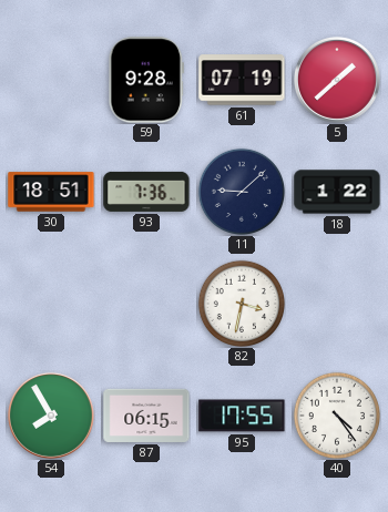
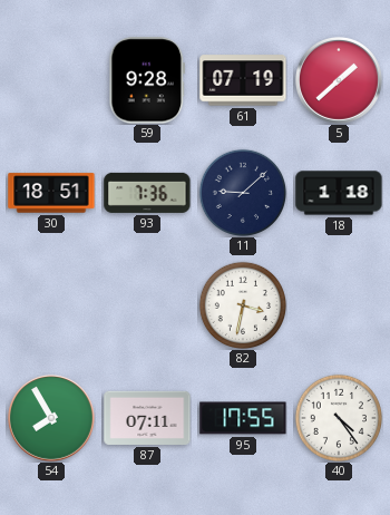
18: 1:22 -> 1:18 (339, 193)
87: 06:15 -> 07:11 (147, 418)
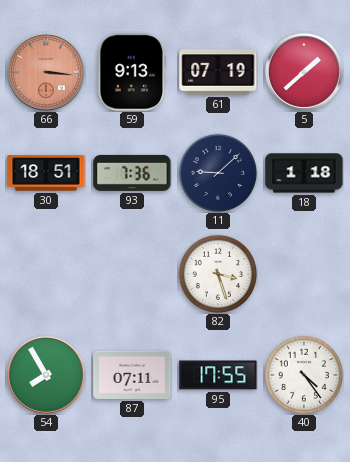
66: none -> 3:16 (46, 72)
59: 9:28 -> 9:13 (132, 72)
82: 3:32 -> 3:27 (217, 273)
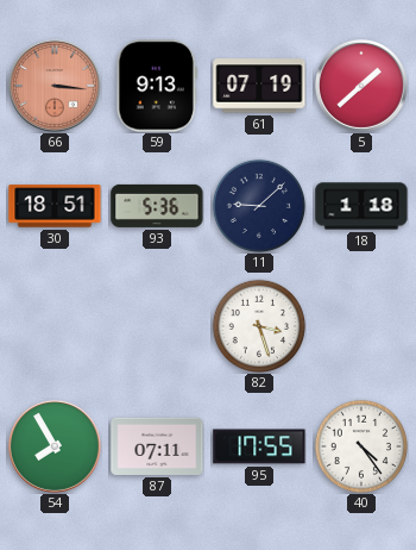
93: 7:36 -> 5:36 (157, 206)
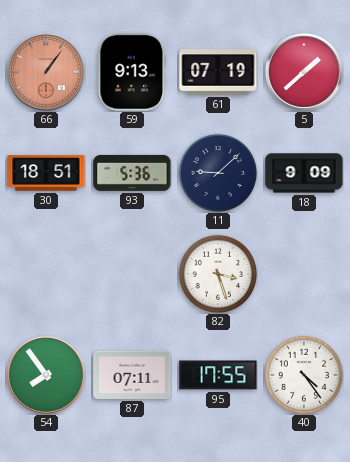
66: 3:16 -> 1:06 (46, 72)
18: 1:18 -> 9:09 (304, 173)
54: 7:55 -> 7:54 (46, 375)
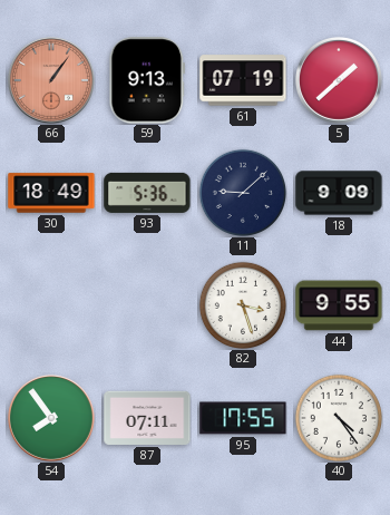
30: 18:51 -> 18:49 (51, 193)
44: none -> 9:55 (339, 305)
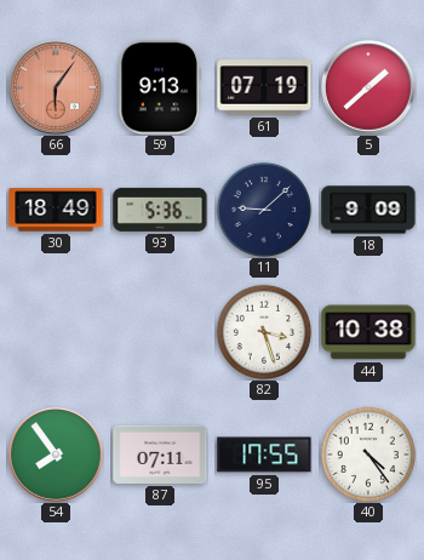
66: 1:06 -> 6:06 (56, 87)
44: 9:55 -> 10:38 (368, 332)
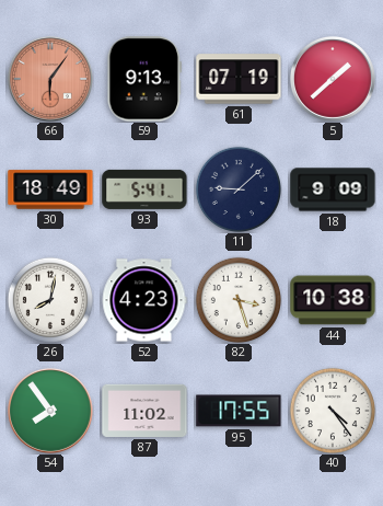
93: 5:36 -> 5:41 (144, 189)
26: none -> 8:02 (49, 299)
52: none -> 4:23 (144, 300)
87: 07:11 -> 11:02 (144, 411)
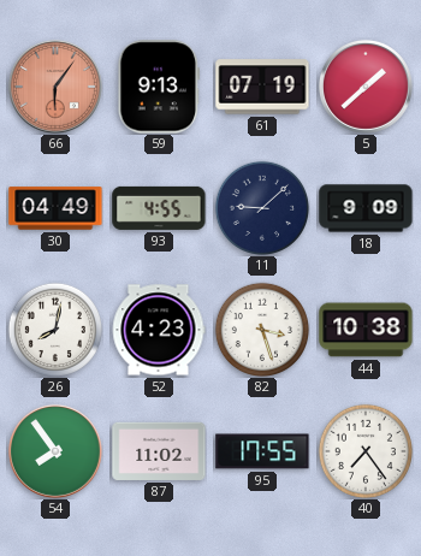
30: 18:49 -> 04:49 (55, 208)
93: 5:41 -> 4:55 (159, 208)
40: 4:24 -> 7:24 (364, 450)
